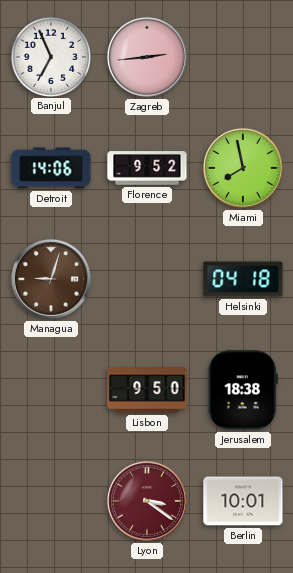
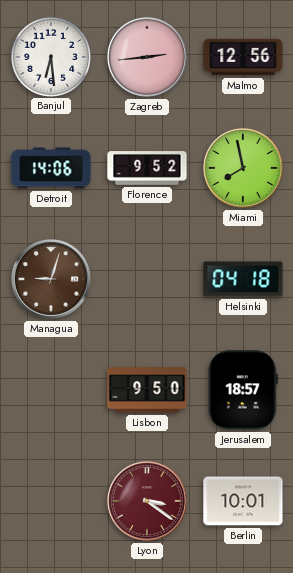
Banjul: 6:56 -> 6:29 (50, 56)
Malmo: none -> 12:56 (243, 57)
Jerusalem: 18:38 -> 18:57 (243, 390)
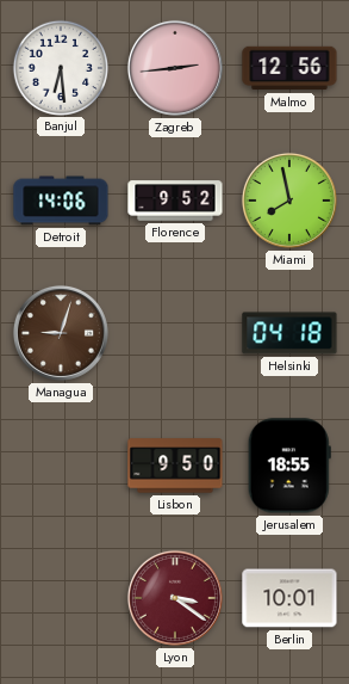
Jerusalem: 18:57 -> 18:55 (289, 466)
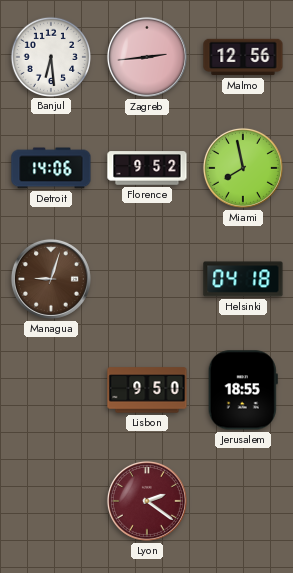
Lyon: 3:21 -> 2:21 (147, 501)
Berlin: 10:01 -> none (289, 598)
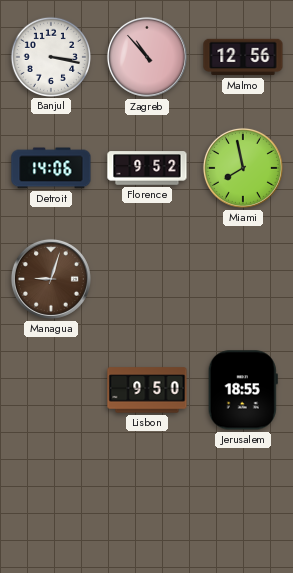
Banjul: 6:29 -> 3:17 (50, 56)
Zagreb: 2:44 -> 10:53 (147, 57)
Helsinki: 04:18 -> none (243, 279)
Lyon: 2:21 -> none (147, 501)
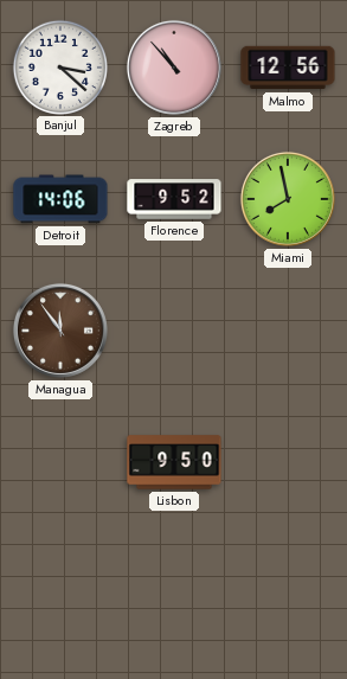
Banjul: 3:17 -> 3:22 (59, 66)
Managua: 9:03 -> 11:54 (60, 331)
Jerusalem: 18:55 -> none (243, 390)
